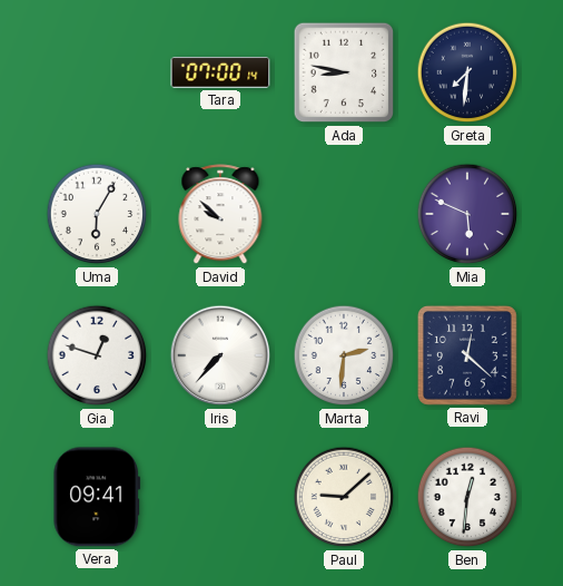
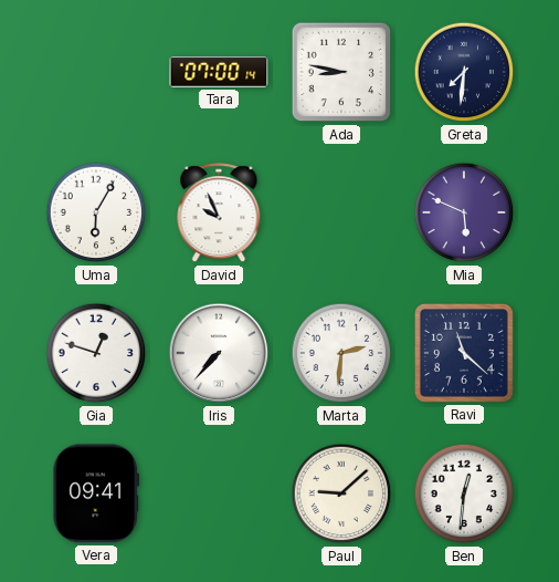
David: 9:52 -> 9:56 (219, 214)
Ravi: 12:22 -> 11:22 (464, 353)
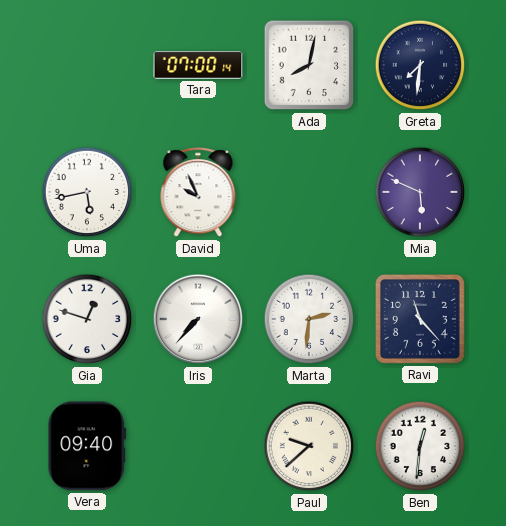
Ada: 8:47 -> 8:02 (309, 65)
Uma: 6:05 -> 5:43 (87, 192)
Ravi: 11:22 -> 11:23 (420, 319)
Vera: 09:41 -> 09:40 (87, 446)
Paul: 9:08 -> 9:38 (309, 446)
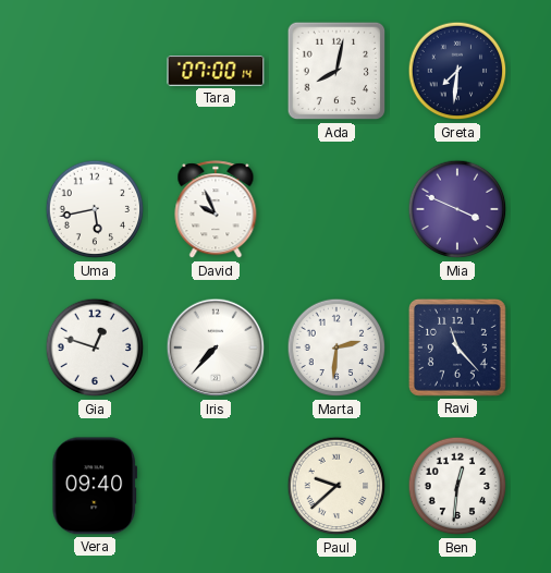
Mia: 5:49 -> 3:49 (457, 209)
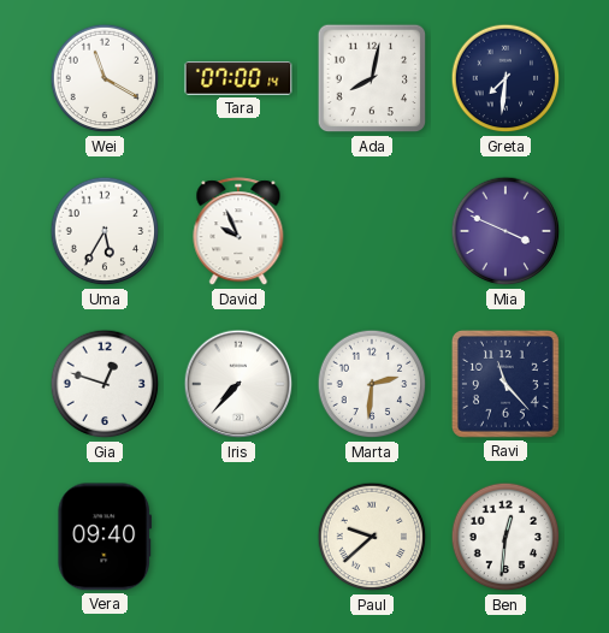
Wei: none -> 11:20 (105, 78)
Uma: 5:43 -> 5:35 (105, 231)
